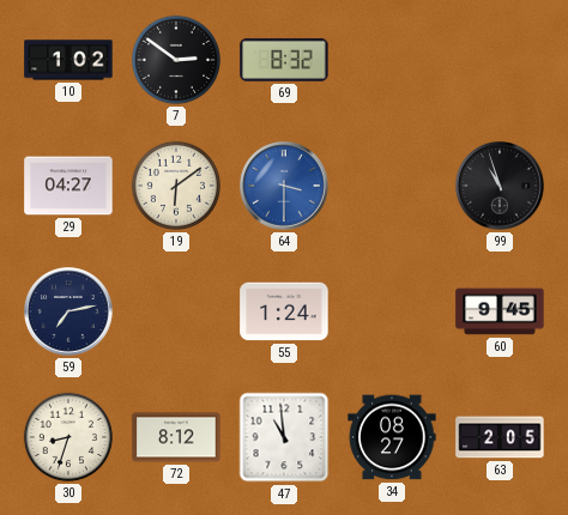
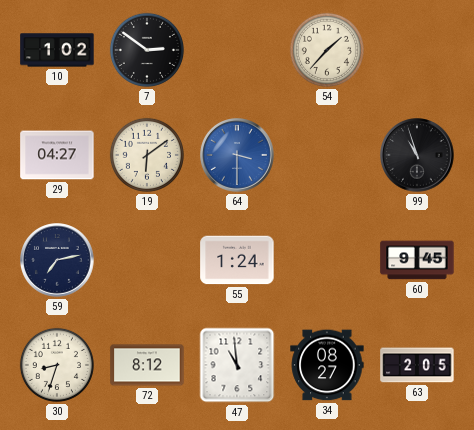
69: 8:32 -> none (284, 60)
54: none -> 1:37 (327, 50)
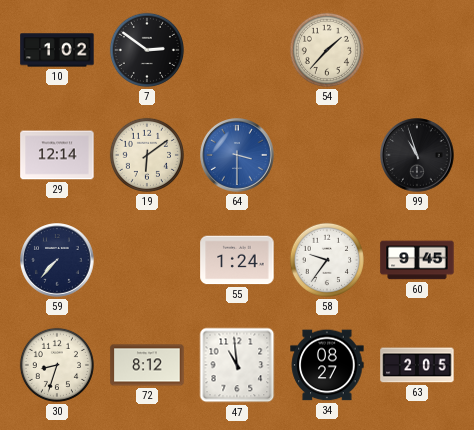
29: 04:27 -> 12:14 (57, 155)
59: 7:13 -> 7:37 (57, 260)
58: none -> 9:36 (327, 260)
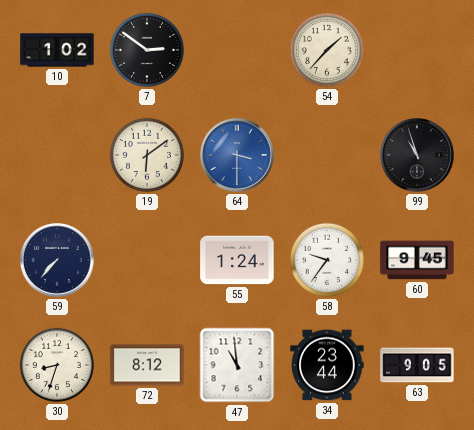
29: 12:14 -> none (57, 155)
34: 08:27 -> 23:44 (327, 365)
63: 2:05 -> 9:05 (417, 365)
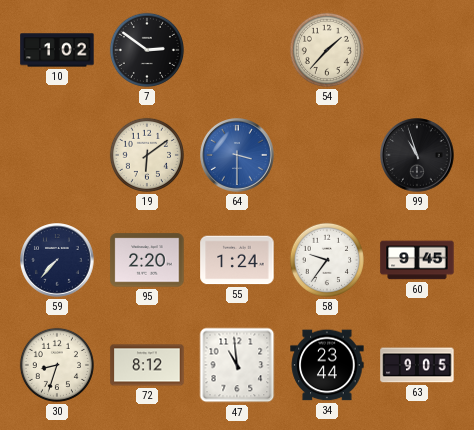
95: none -> 2:20 (147, 260)
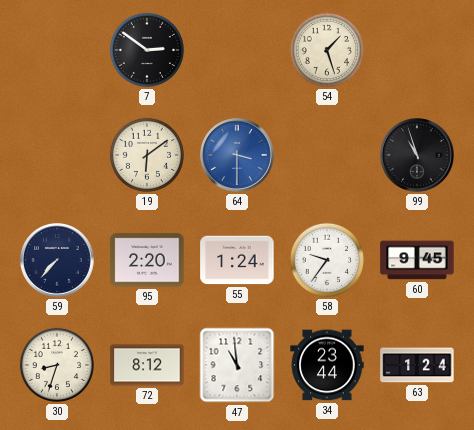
10: 1:02 -> none (57, 50)
54: 1:37 -> 1:27 (327, 50)
63: 9:05 -> 1:24 (417, 365)
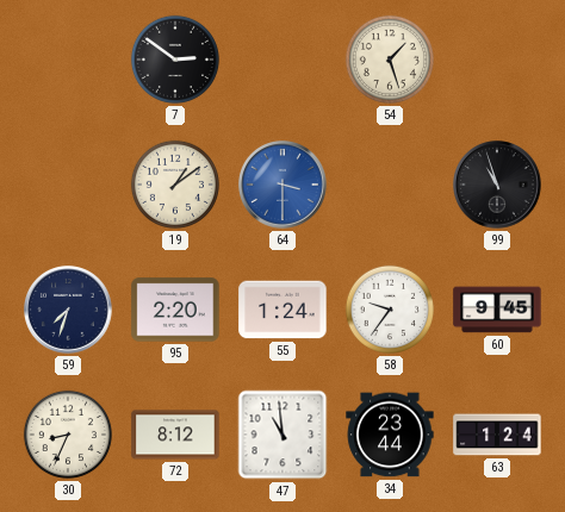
19: 6:09 -> 1:09 (175, 185)
59: 7:37 -> 7:33 (68, 310)
30: 8:33 -> 8:34 (68, 435)
